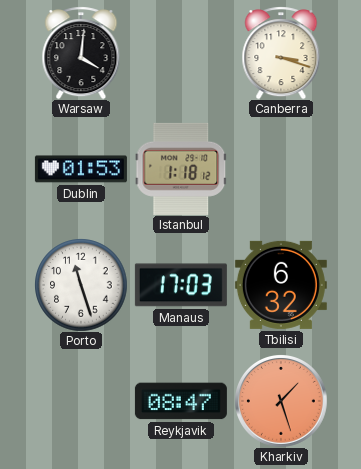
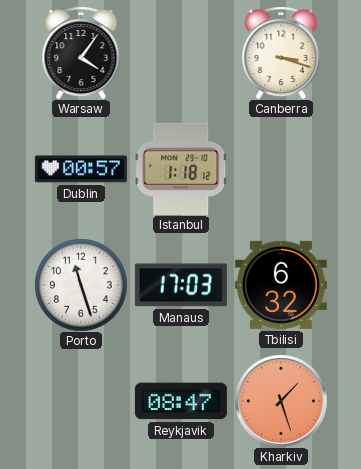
Warsaw: 4:01 -> 4:06 (81, 53)
Dublin: 01:53 -> 00:57 (81, 169)
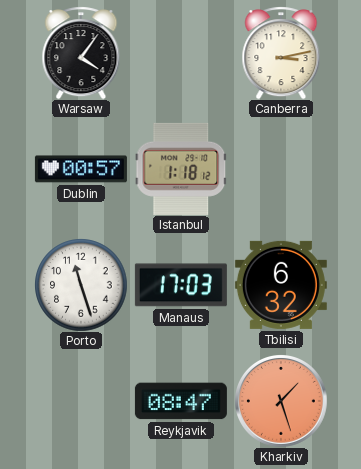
Canberra: 3:18 -> 3:13 (281, 53)
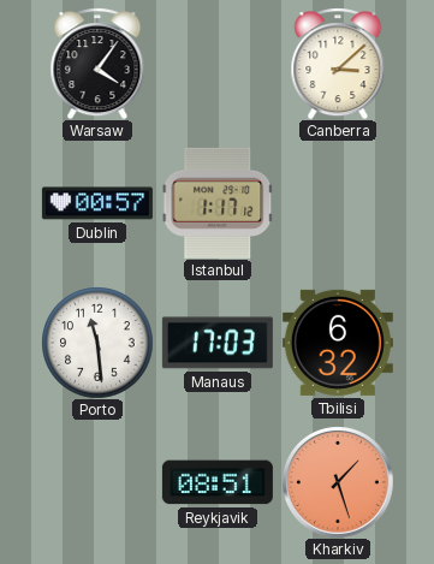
Canberra: 3:13 -> 3:08 (338, 64)
Istanbul: 1:18 -> 1:17 (218, 203)
Porto: 11:27 -> 11:29 (97, 343)
Reykjavik: 08:47 -> 08:51 (218, 482)
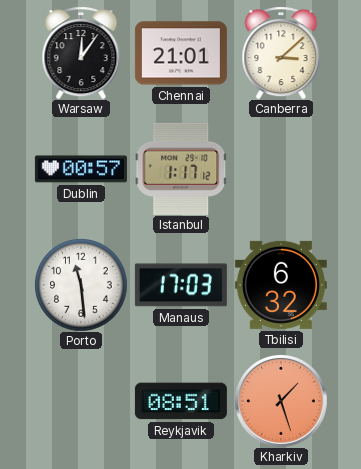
Warsaw: 4:06 -> 12:06 (81, 53)
Chennai: none -> 21:01 (181, 53)
